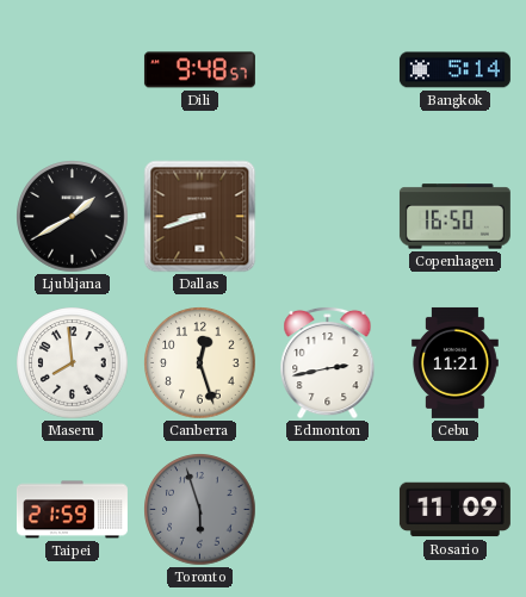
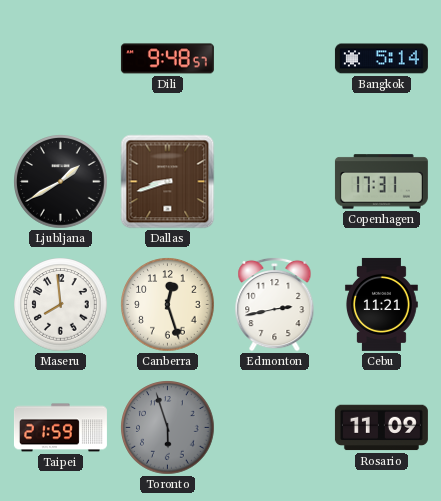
Copenhagen: 16:50 -> 17:31 (381, 182)
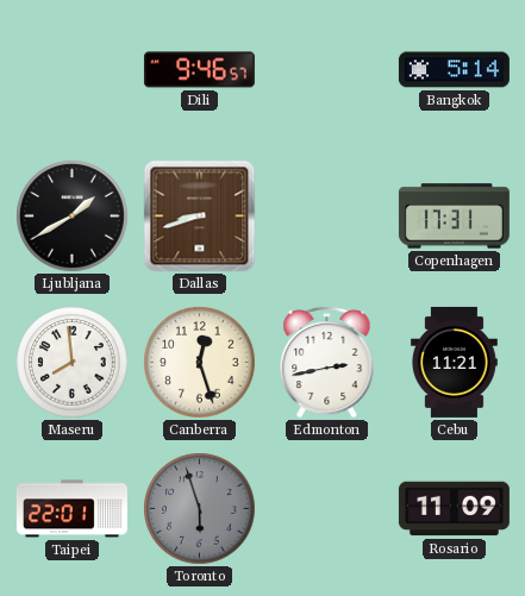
Dili: 9:48 -> 9:46 (199, 70)
Taipei: 21:59 -> 22:01 (71, 509)
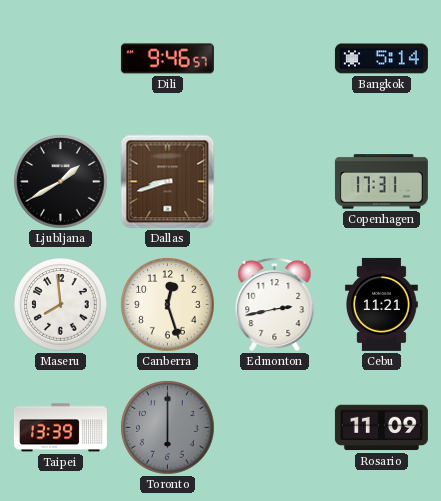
Taipei: 22:01 -> 13:39 (60, 428)
Toronto: 5:57 -> 6:00 (168, 428)
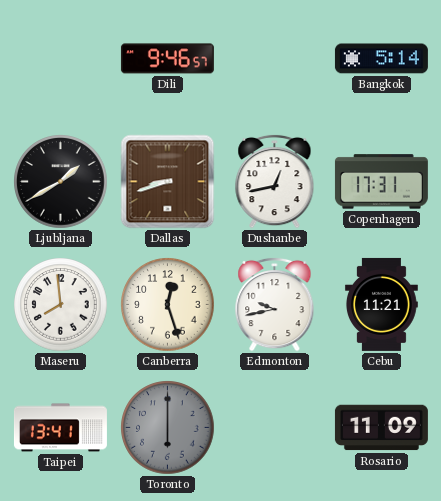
Dushanbe: none -> 12:43 (275, 181)
Edmonton: 2:43 -> 9:43 (275, 304)
Taipei: 13:39 -> 13:41 (60, 428)
